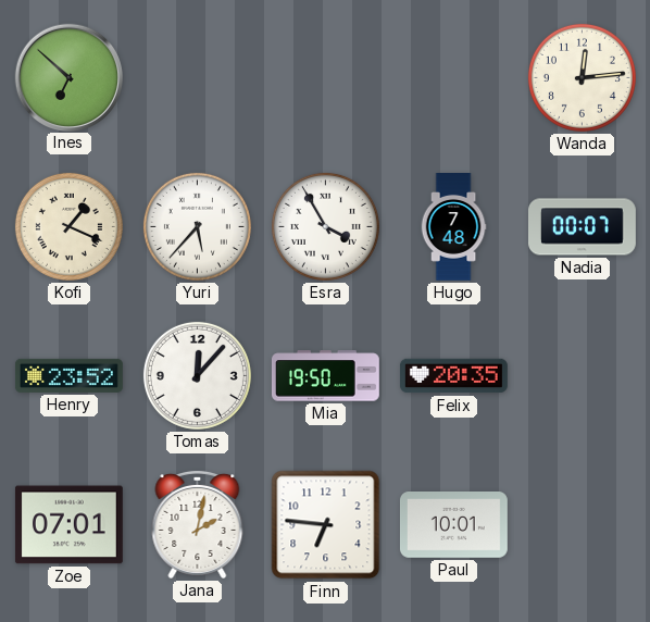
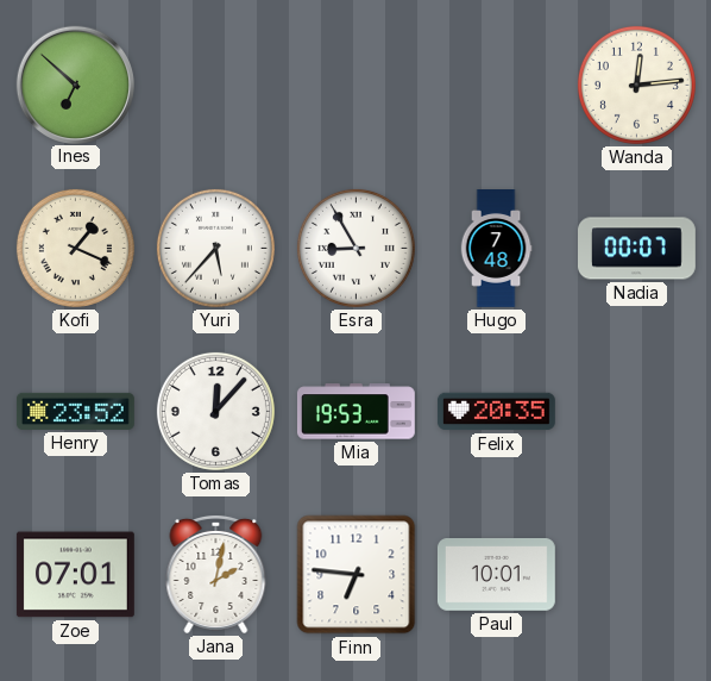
Esra: 3:55 -> 8:55 (355, 248)
Mia: 19:50 -> 19:53 (355, 412)
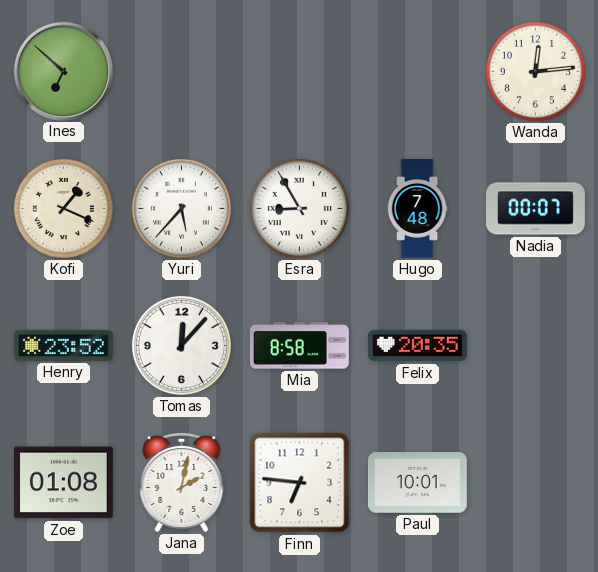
Mia: 19:53 -> 8:58 (299, 346)
Zoe: 07:01 -> 01:08 (63, 483)
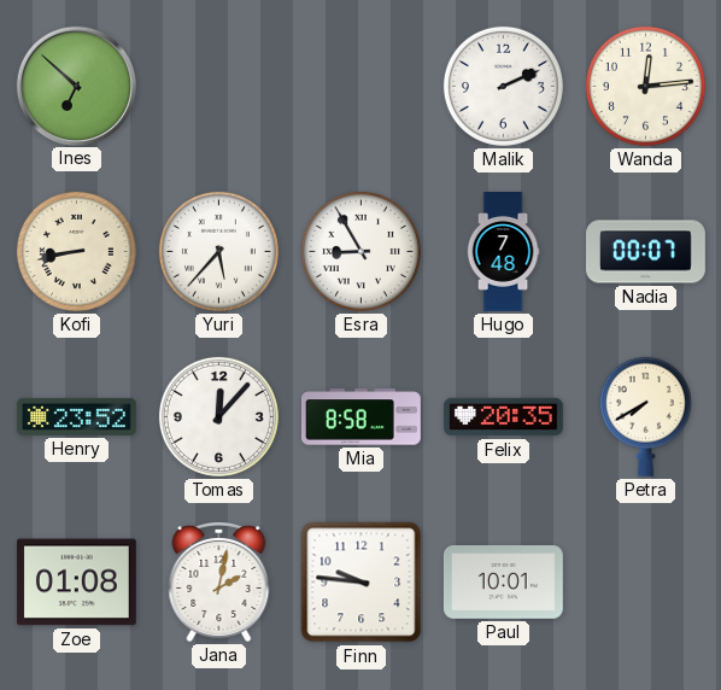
Malik: none -> 2:11 (503, 86)
Kofi: 1:19 -> 8:43 (76, 251)
Petra: none -> 7:40 (645, 416)
Finn: 6:46 -> 9:46 (362, 583)
